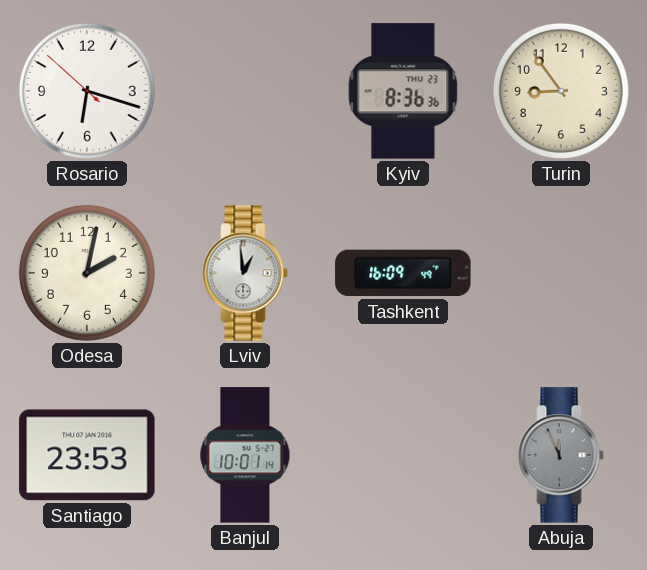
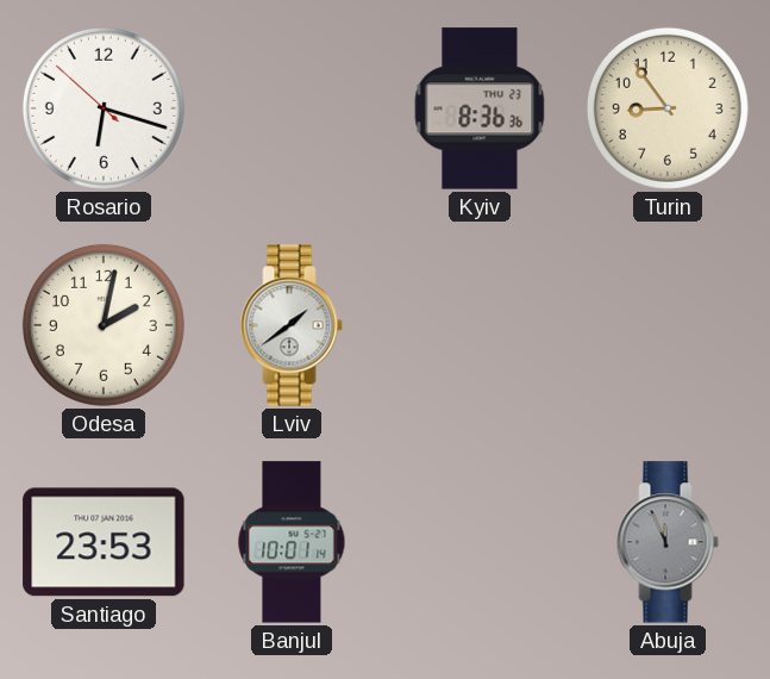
Lviv: 12:59 -> 1:39 (292, 325)
Tashkent: 16:09 -> none (403, 273)
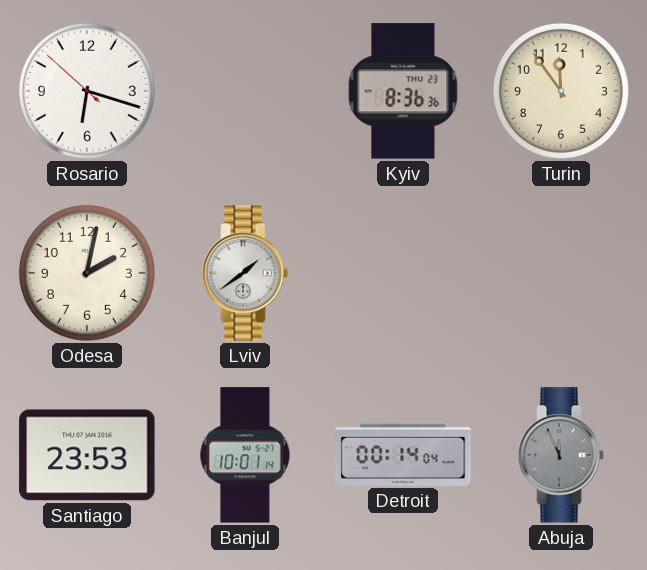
Turin: 8:54 -> 11:54 (561, 91)
Detroit: none -> 00:14 (403, 455)
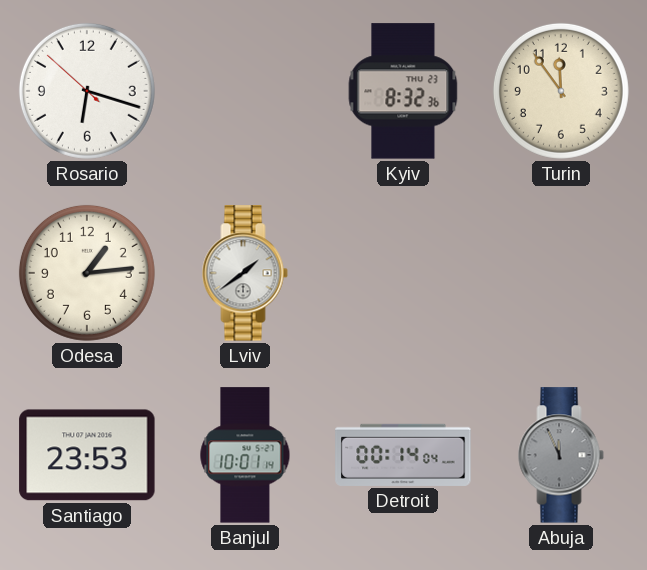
Kyiv: 8:36 -> 8:32 (403, 91)
Odesa: 2:02 -> 1:14 (87, 273)
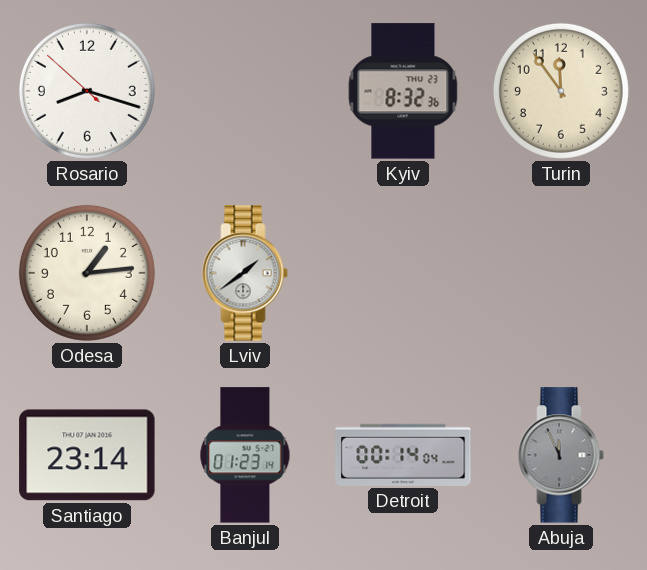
Rosario: 6:17 -> 8:17 (87, 91)
Santiago: 23:53 -> 23:14 (87, 455)
Banjul: 10:01 -> 01:23 (245, 455)
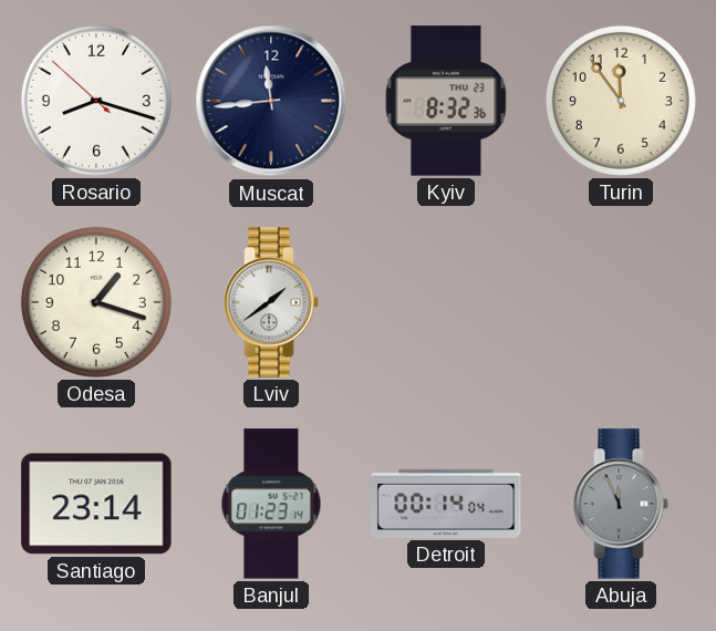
Muscat: none -> 11:44 (271, 101)
Odesa: 1:14 -> 1:18 (96, 302)
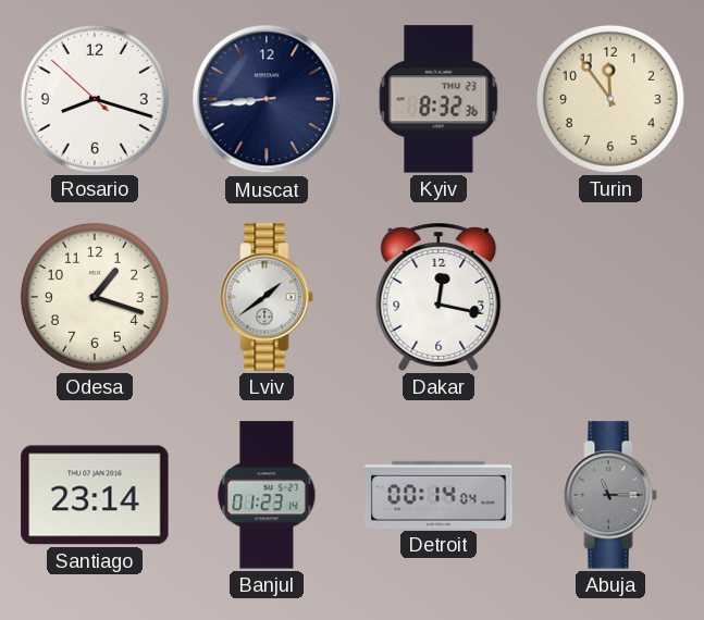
Muscat: 11:44 -> 8:44 (267, 99)
Dakar: none -> 12:17 (439, 297)
Abuja: 11:56 -> 11:15 (610, 495)
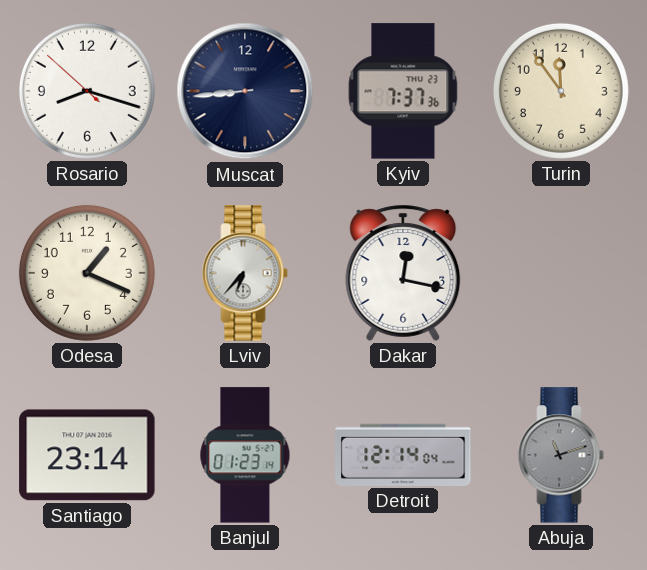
Kyiv: 8:32 -> 7:37 (403, 91)
Odesa: 1:18 -> 1:19 (87, 273)
Lviv: 1:39 -> 6:37 (245, 273)
Detroit: 00:14 -> 12:14 (403, 455)
Abuja: 11:15 -> 11:12 (561, 455)
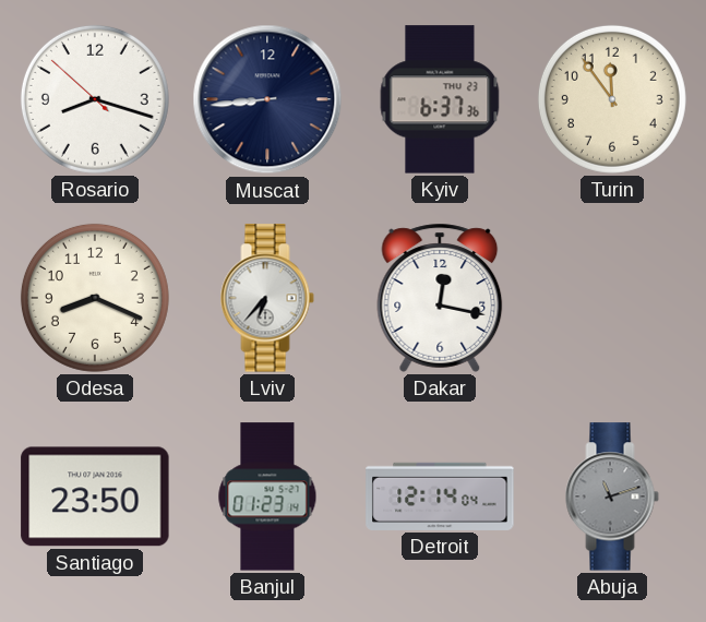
Kyiv: 7:37 -> 6:37 (440, 99)
Odesa: 1:19 -> 8:19 (95, 298)
Santiago: 23:14 -> 23:50 (95, 497)
